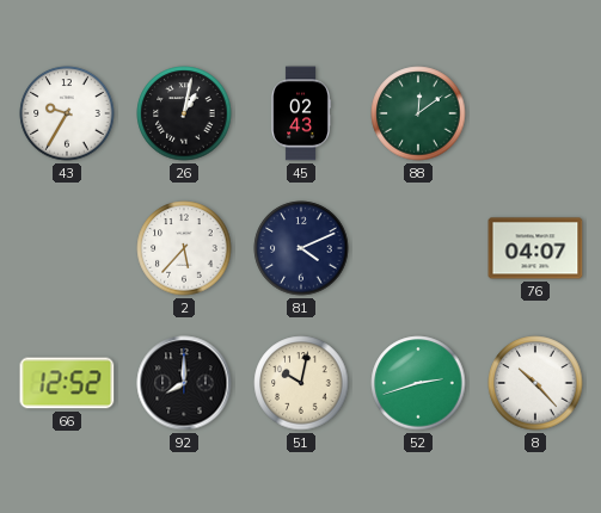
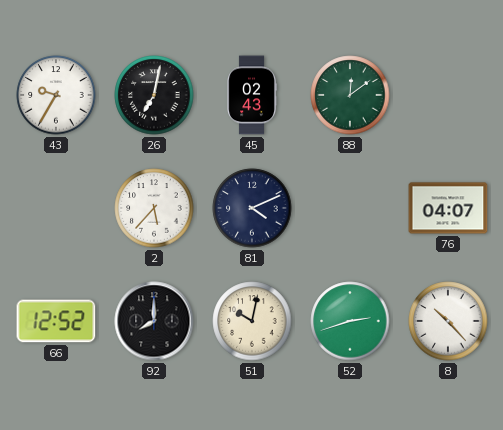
26: 1:02 -> 7:02 (154, 95)
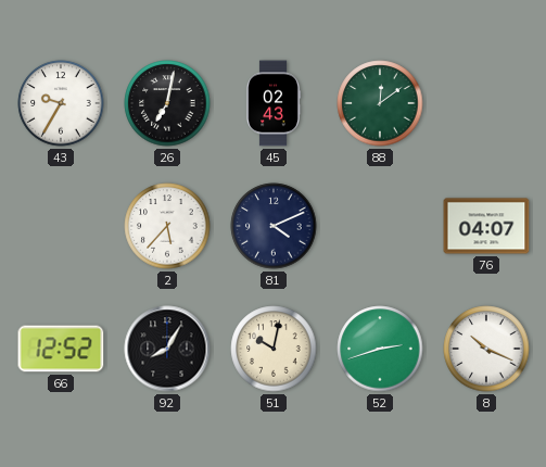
92: 8:00 -> 8:05 (167, 349)
8: 10:23 -> 10:19 (486, 349)
